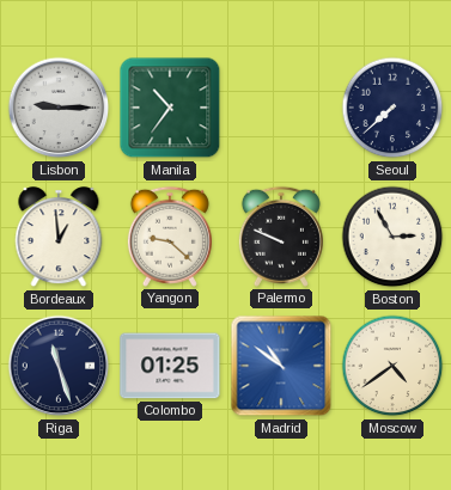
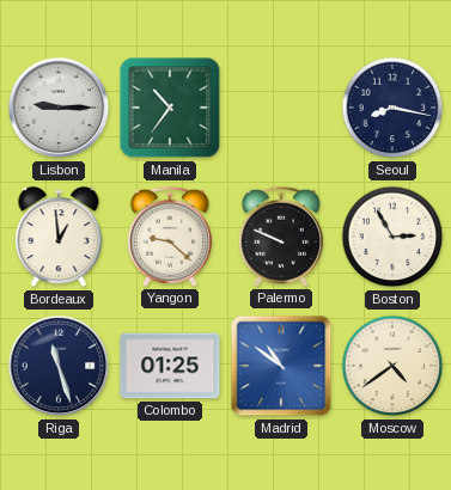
Seoul: 7:38 -> 8:17 (392, 108)
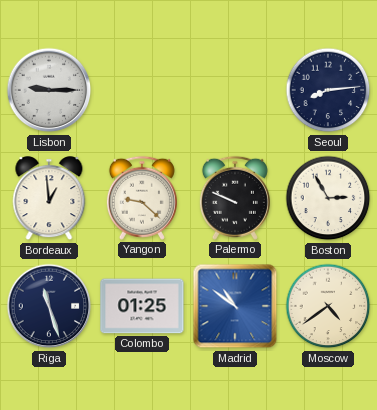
Manila: 10:36 -> none (170, 108)
Seoul: 8:17 -> 8:14 (328, 90)
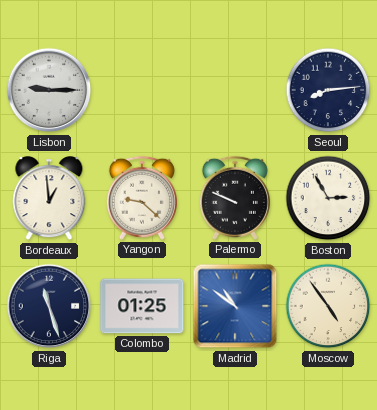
Moscow: 4:39 -> 4:54 (328, 306)
